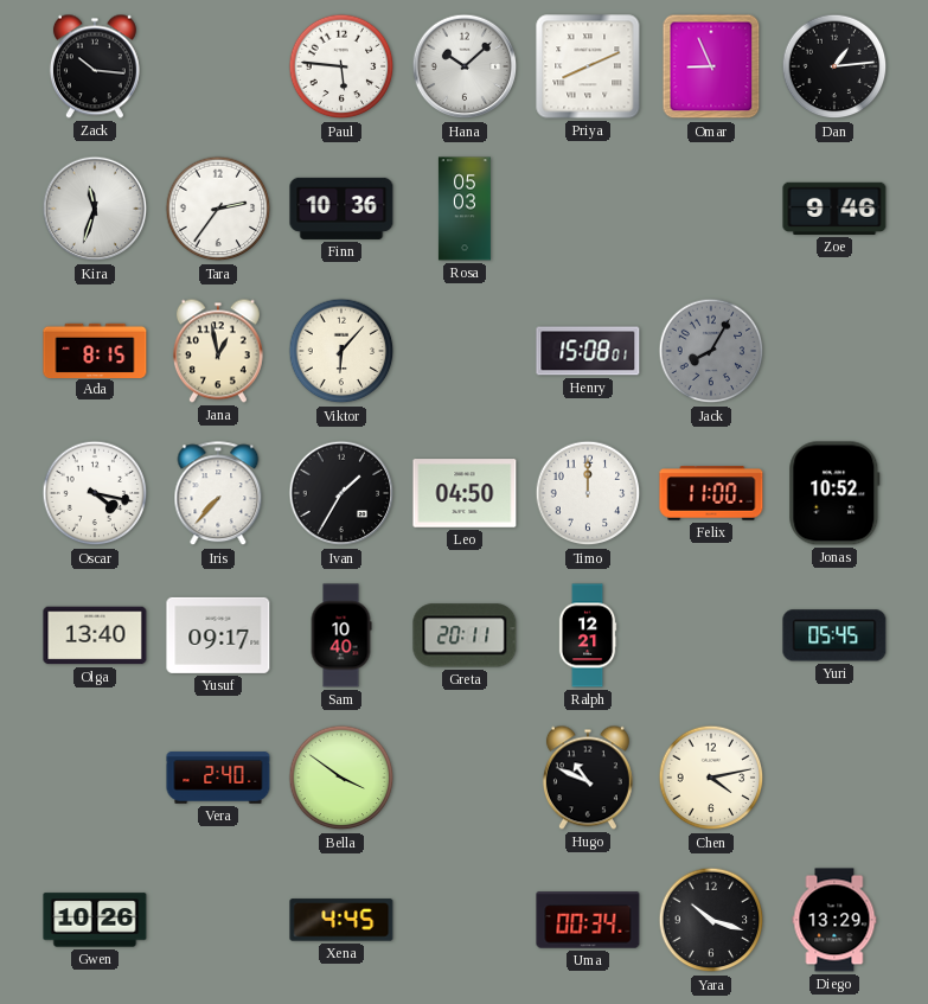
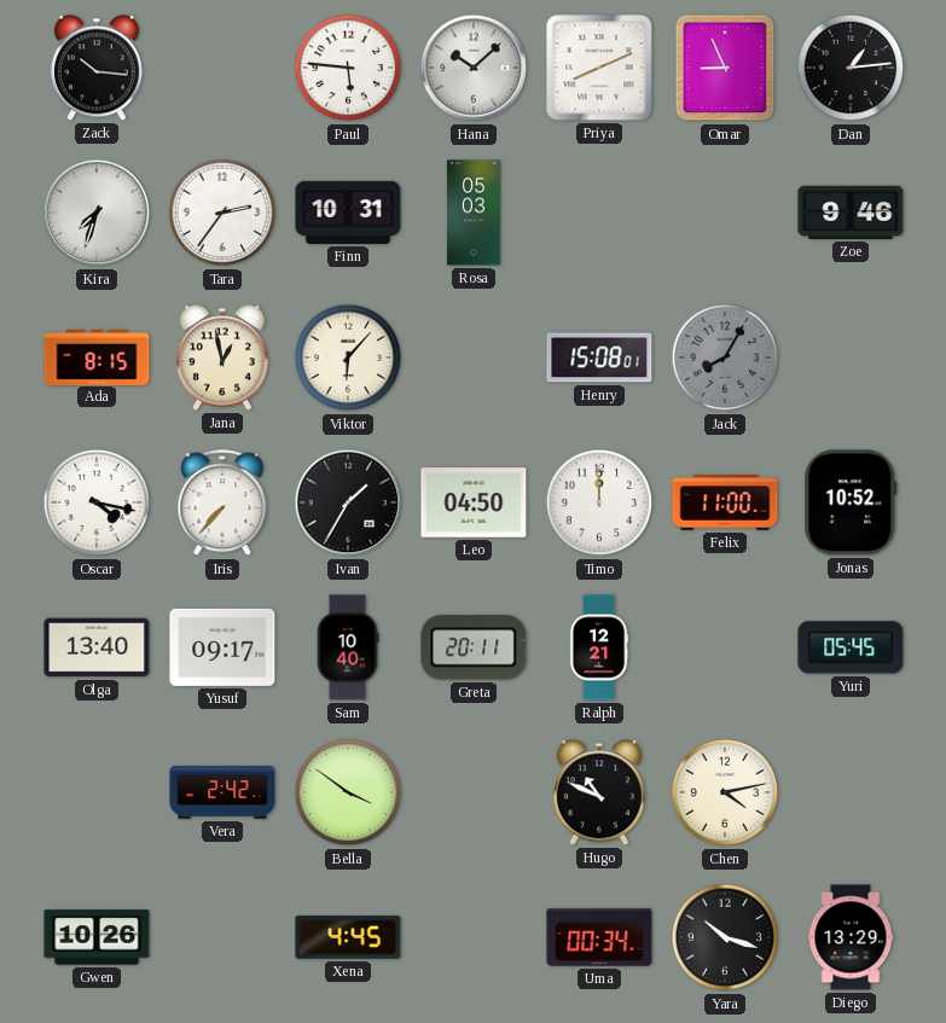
Kira: 11:33 -> 7:33 (97, 213)
Finn: 10:36 -> 10:31 (348, 213)
Vera: 2:40 -> 2:42 (222, 792)
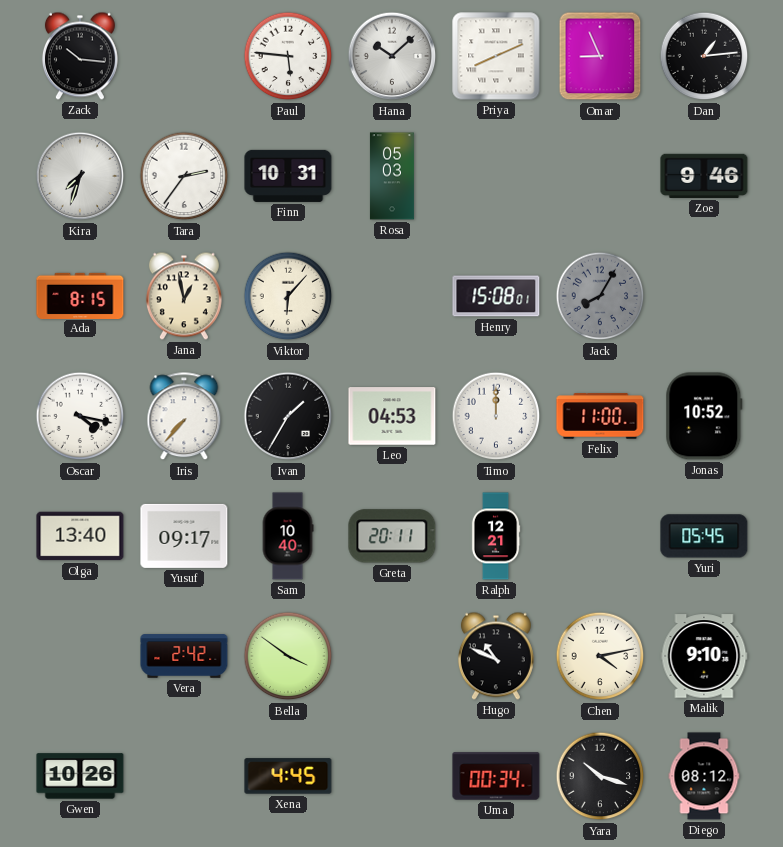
Leo: 04:50 -> 04:53 (392, 416)
Malik: none -> 9:10 (704, 656)
Diego: 13:29 -> 08:12 (704, 776)
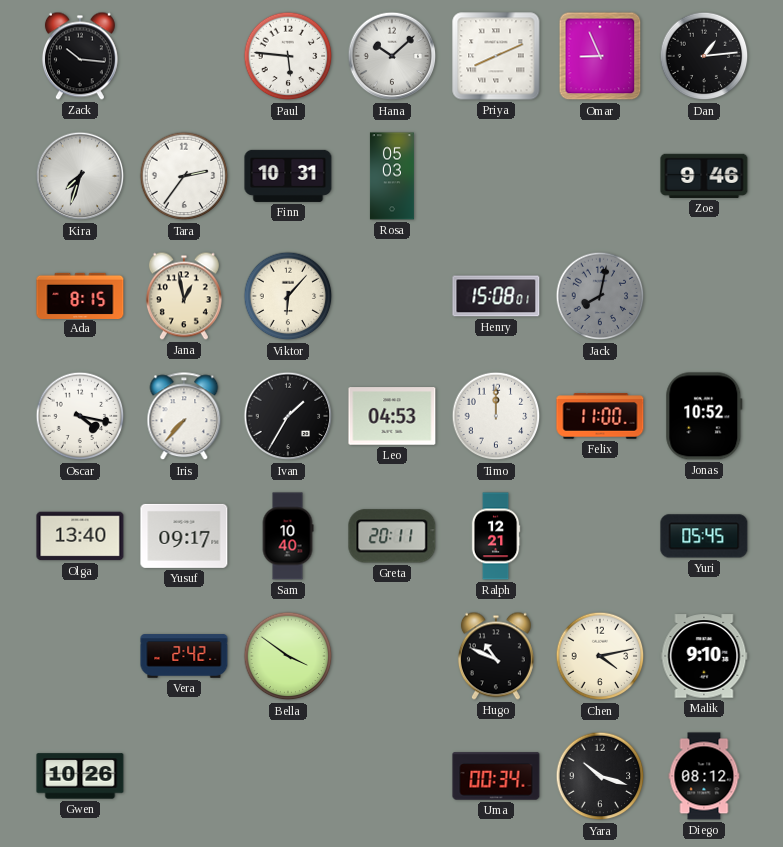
Jack: 8:05 -> 8:02 (600, 296)
Xena: 4:45 -> none (288, 776)
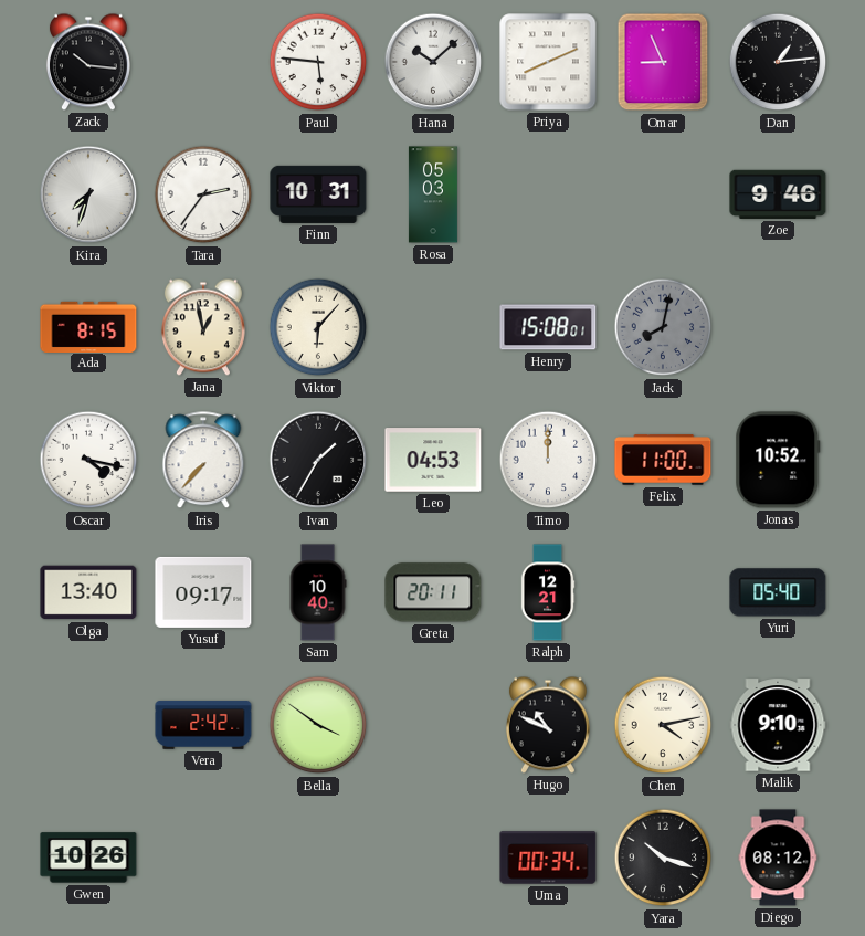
Yuri: 05:45 -> 05:40 (778, 592)
